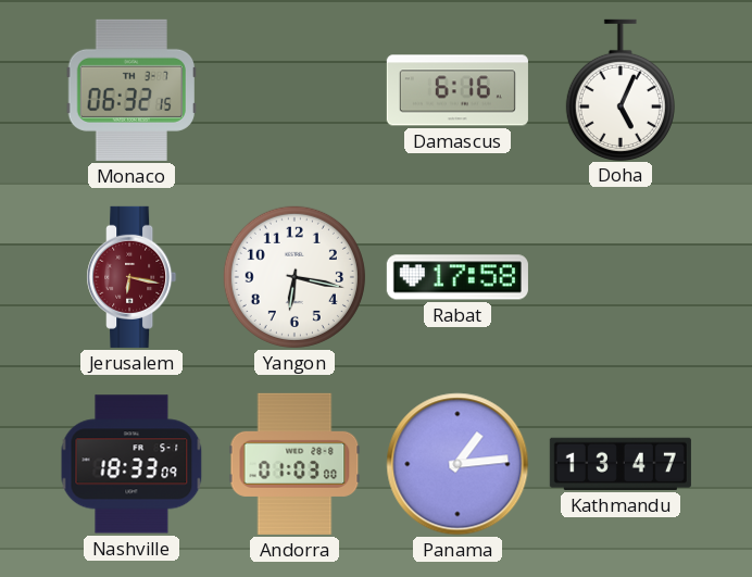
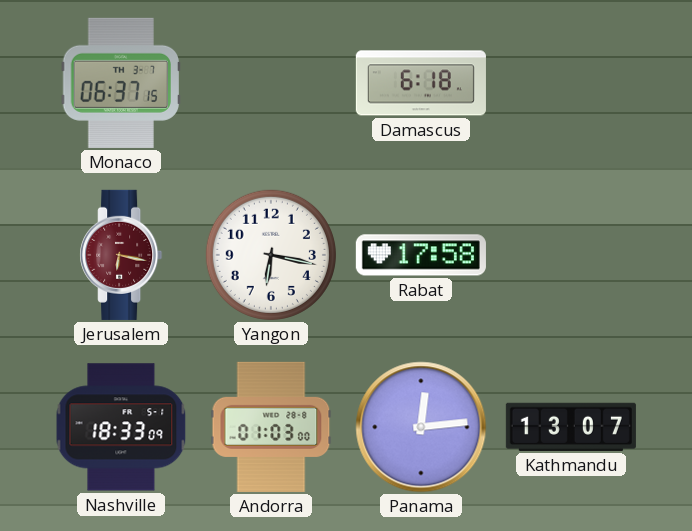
Monaco: 06:32 -> 06:37 (120, 83)
Damascus: 6:16 -> 6:18 (421, 83)
Doha: 5:04 -> none (621, 89)
Panama: 1:14 -> 12:14 (421, 427)
Kathmandu: 13:47 -> 13:07 (571, 427)
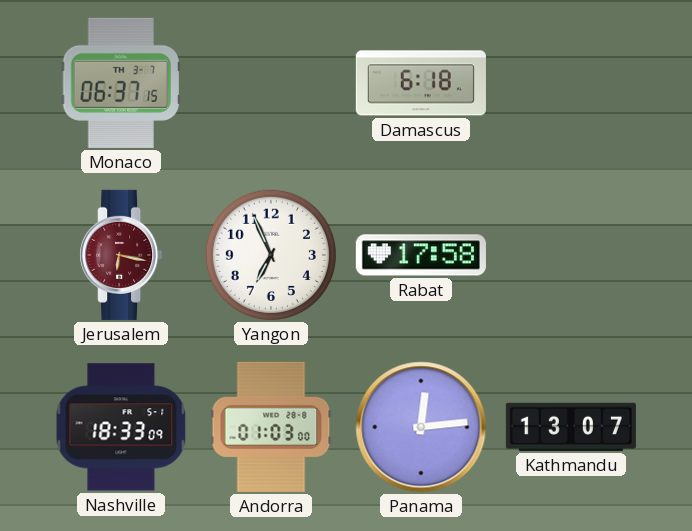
Yangon: 6:17 -> 6:56 (271, 255)
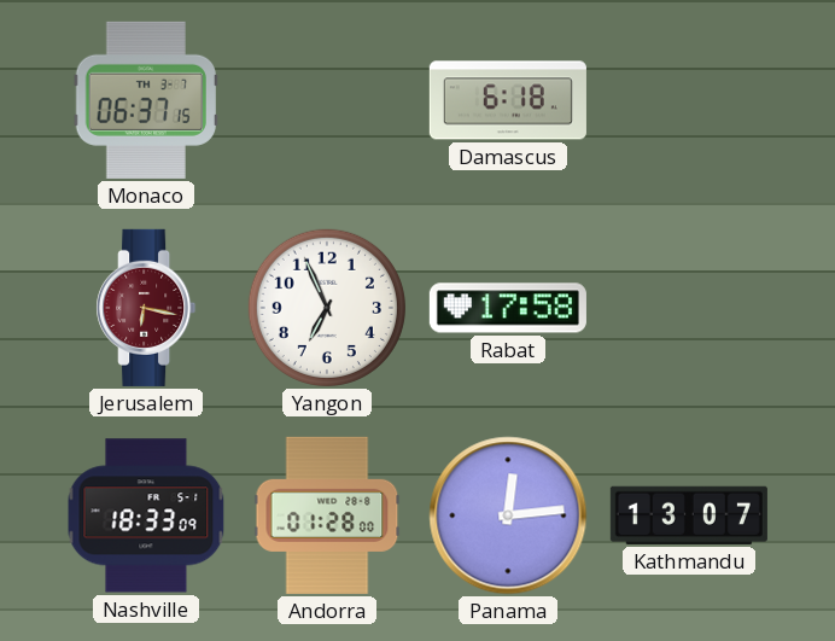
Andorra: 01:03 -> 01:28 (327, 515)
